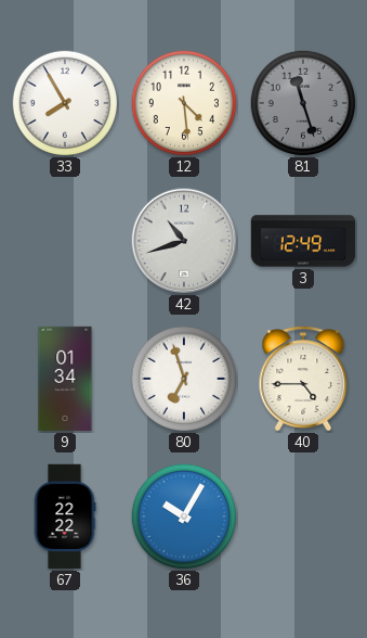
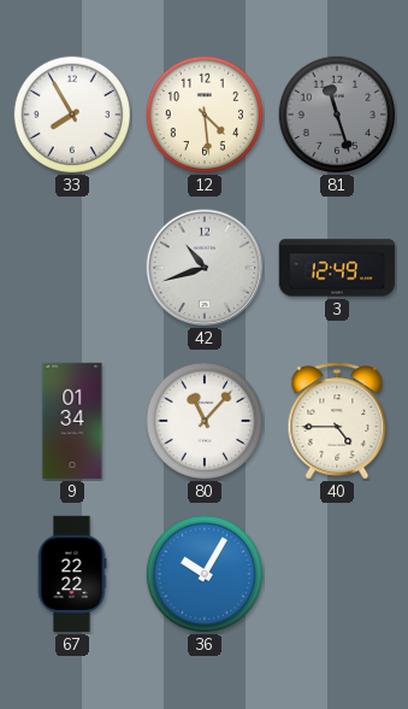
80: 6:57 -> 11:07 (203, 420)
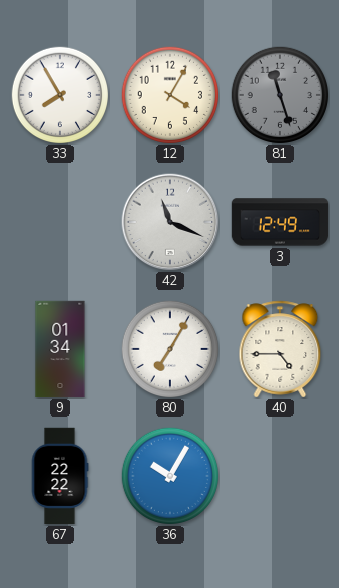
12: 4:29 -> 4:05 (169, 94)
42: 10:42 -> 11:19 (170, 222)
80: 11:07 -> 7:05 (169, 348)
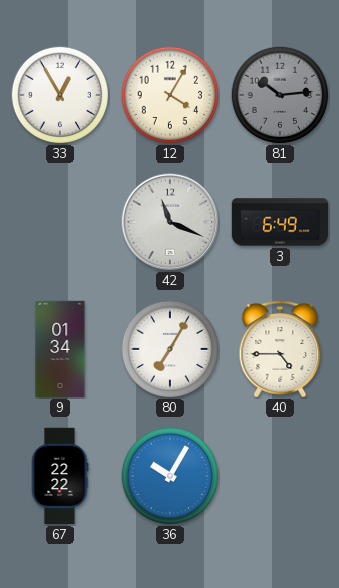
33: 7:55 -> 12:55 (59, 94)
81: 11:27 -> 10:14 (279, 94)
3: 12:49 -> 6:49 (280, 222)
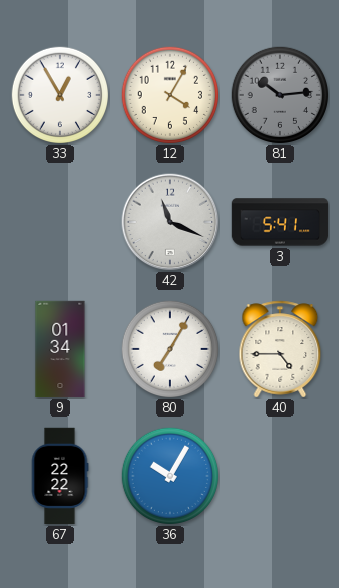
3: 6:49 -> 5:41 (280, 222)
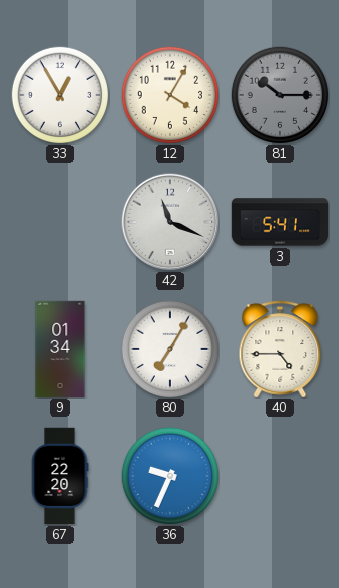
81: 10:14 -> 10:15 (279, 94)
67: 22:22 -> 22:20 (60, 476)
36: 10:05 -> 9:34 (169, 475)
